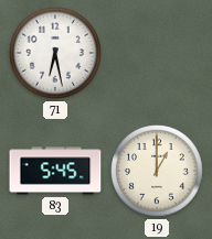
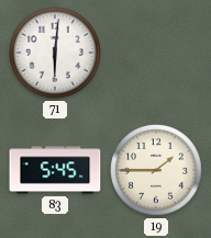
71: 6:28 -> 6:01 (56, 54)
19: 1:00 -> 1:45 (157, 171)
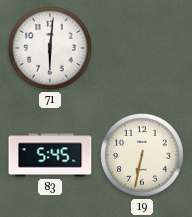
19: 1:45 -> 6:32 (143, 156)
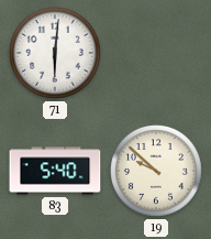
83: 5:45 -> 5:40 (55, 171)
19: 6:32 -> 9:52 (157, 172)
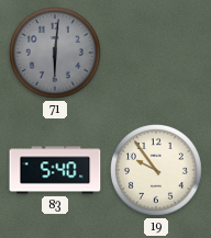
71 dial: white -> grey (56, 54)
19: 9:52 -> 9:54 (157, 171)
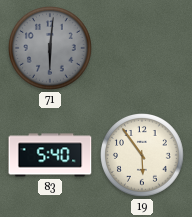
19: 9:54 -> 5:54 (143, 156)
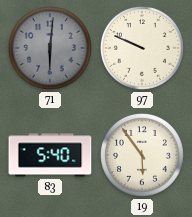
97: none -> 9:49 (143, 49)
